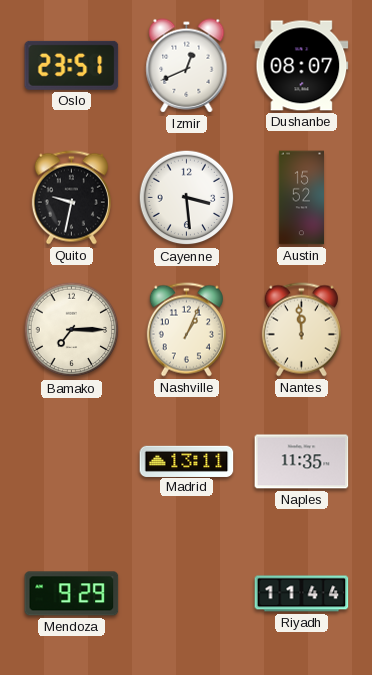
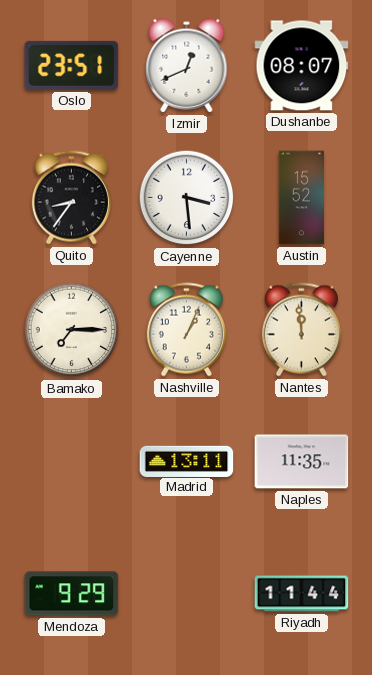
Quito: 9:32 -> 8:36 (71, 198)
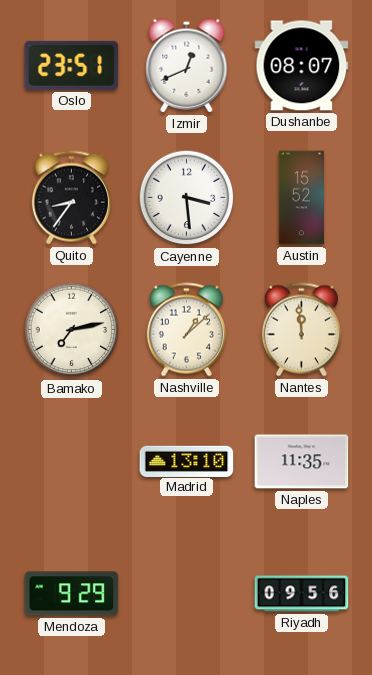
Bamako: 7:15 -> 7:13 (72, 330)
Nashville: 1:04 -> 1:08 (186, 330)
Madrid: 13:11 -> 13:10 (187, 461)
Riyadh: 11:44 -> 09:56 (302, 594)
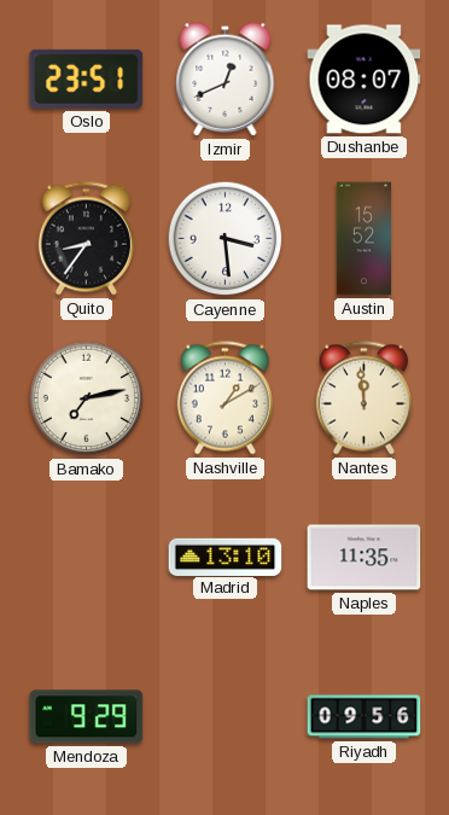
Nashville: 1:08 -> 1:10 (224, 398)
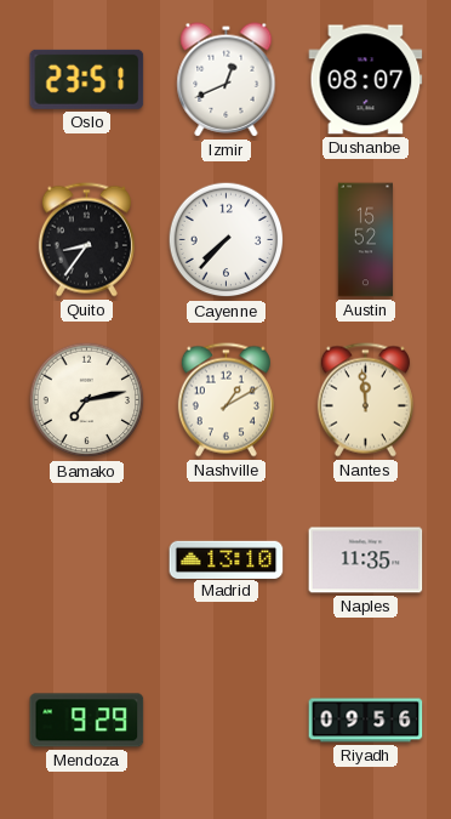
Cayenne: 3:29 -> 7:37 (227, 240)
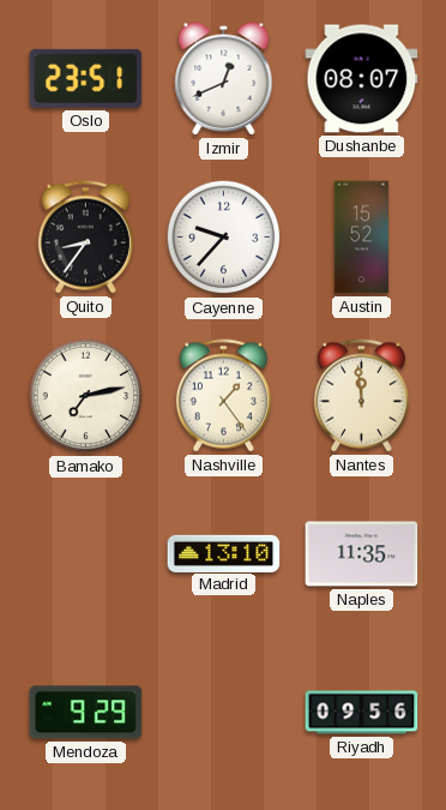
Cayenne: 7:37 -> 9:37 (224, 238)
Nashville: 1:10 -> 1:24 (223, 396)
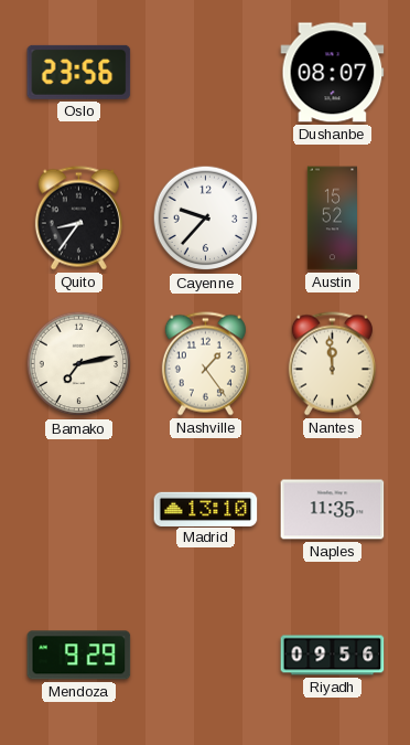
Oslo: 23:51 -> 23:56 (79, 72)
Izmir: 12:41 -> none (224, 79)
